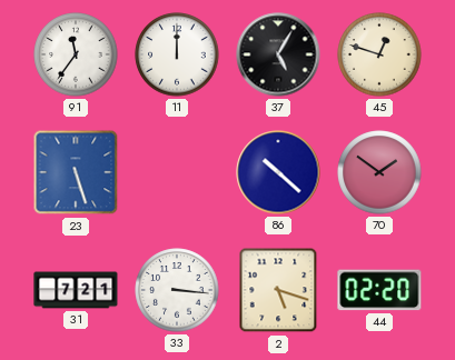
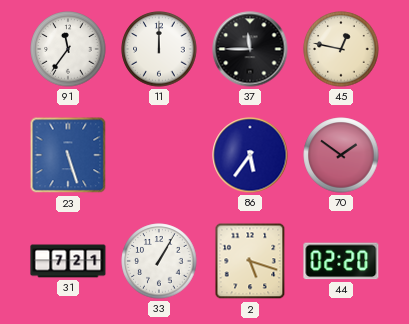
37: 5:05 -> 11:45 (250, 49)
45: 12:48 -> 12:47 (341, 49)
86: 10:22 -> 5:36 (250, 155)
33: 3:16 -> 1:05 (159, 261)
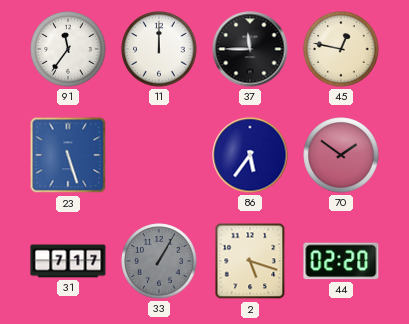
31: 7:21 -> 7:17 (68, 261)
33 dial: white -> grey (159, 261)
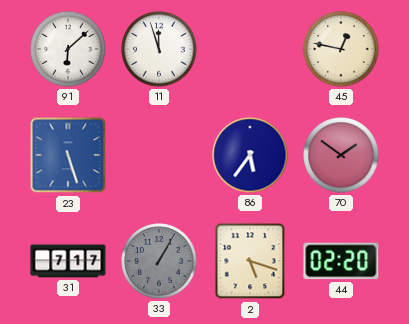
91: 11:36 -> 6:08 (68, 49)
11: 12:00 -> 11:57 (159, 49)
37: 11:45 -> none (250, 49)
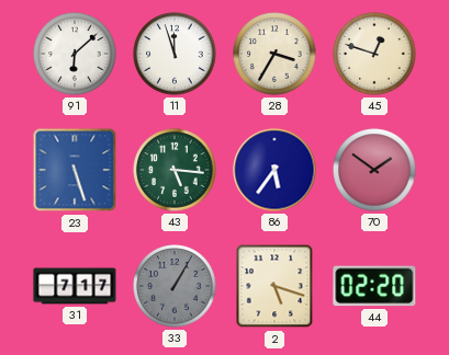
28: none -> 3:35 (274, 54)
45: 12:47 -> 12:48 (374, 54)
43: none -> 5:16 (175, 170)
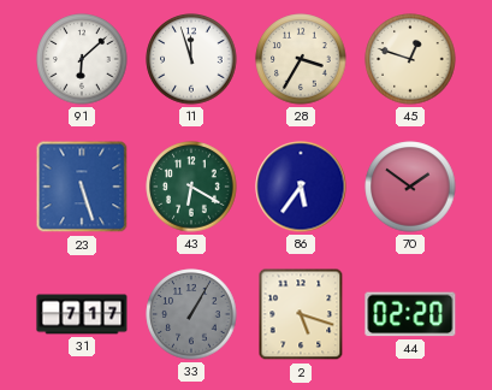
43: 5:16 -> 6:20 (191, 187)
